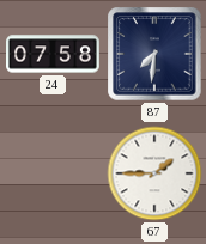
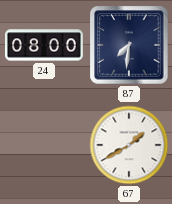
24: 07:58 -> 08:00 (45, 45)
67: 1:45 -> 1:40 (129, 145)
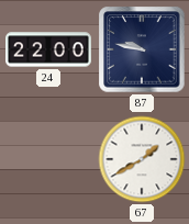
24: 08:00 -> 22:00 (49, 49)
87: 7:31 -> 9:47 (142, 49)
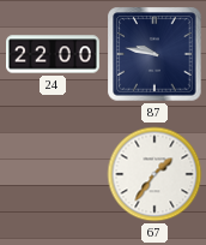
67: 1:40 -> 1:36 (154, 174)
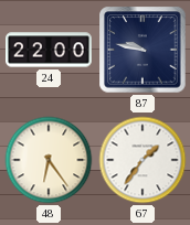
48: none -> 6:24 (49, 160)
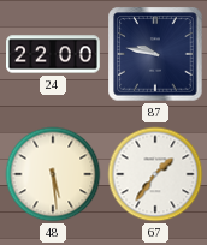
48: 6:24 -> 5:29 (53, 174)
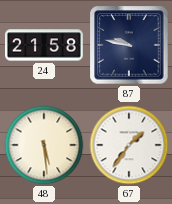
24: 22:00 -> 21:58 (45, 45)
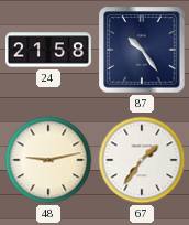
87: 9:47 -> 10:24 (142, 50)
48: 5:29 -> 9:13 (48, 160)
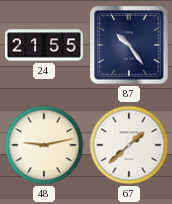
24: 21:58 -> 21:55 (45, 45)
67: 1:36 -> 1:38 (129, 145)
